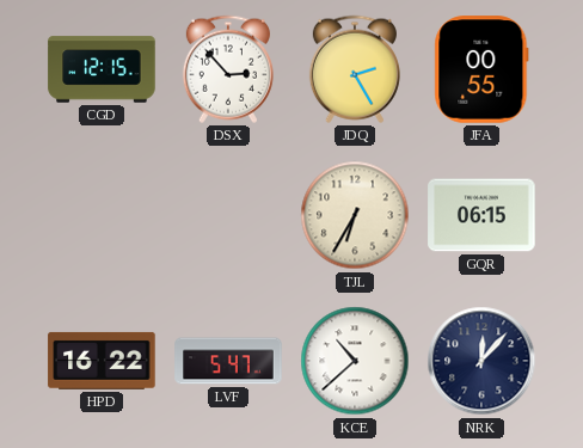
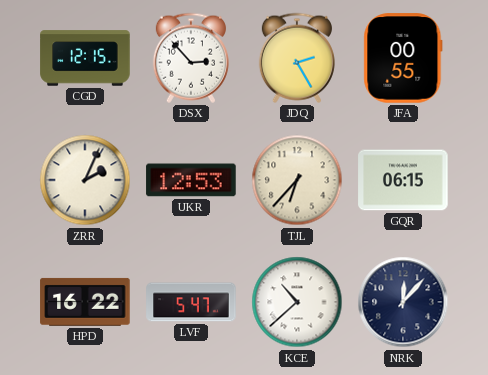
ZRR: none -> 2:04 (85, 180)
UKR: none -> 12:53 (191, 180)
TJL: 6:35 -> 6:37 (297, 180)
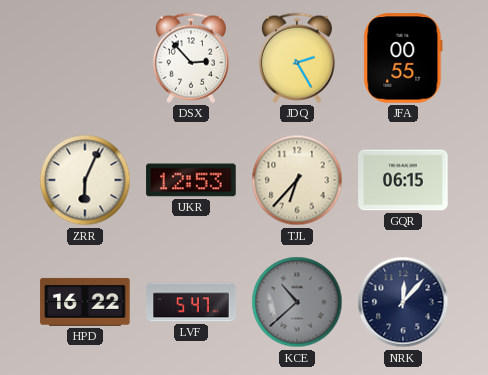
CGD: 12:15 -> none (85, 58)
ZRR: 2:04 -> 6:04 (85, 180)
KCE dial: white -> grey (297, 302)
